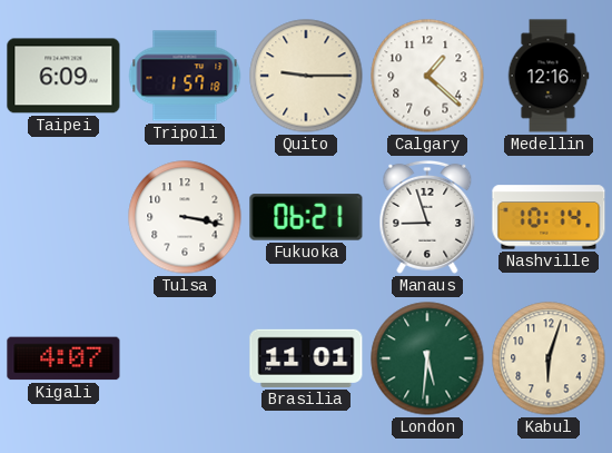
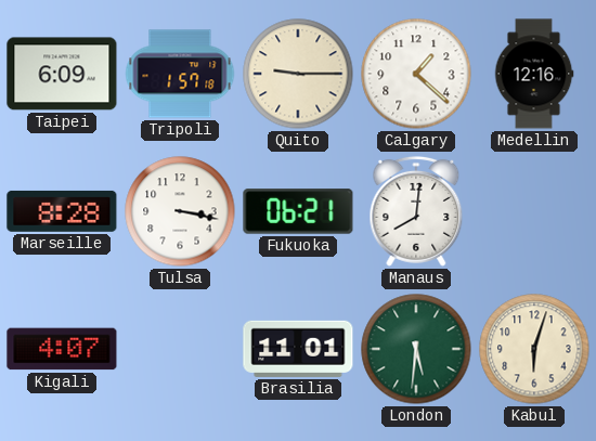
Marseille: none -> 8:28 (62, 211)
Manaus: 8:57 -> 8:01 (416, 211)
Nashville: 10:14 -> none (549, 217)
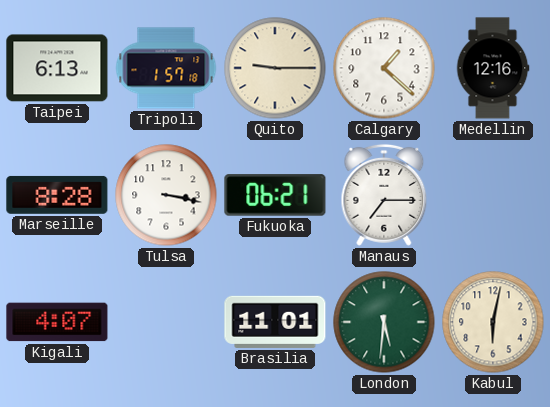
Taipei: 6:09 -> 6:13 (57, 68)
Manaus: 8:01 -> 7:15 (384, 195)
Kabul: 6:03 -> 6:02 (493, 322)
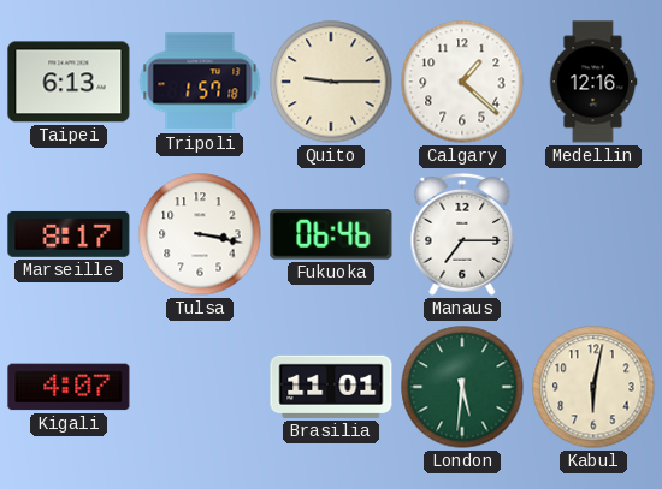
Marseille: 8:28 -> 8:17 (69, 234)
Fukuoka: 06:21 -> 06:46 (331, 234)
